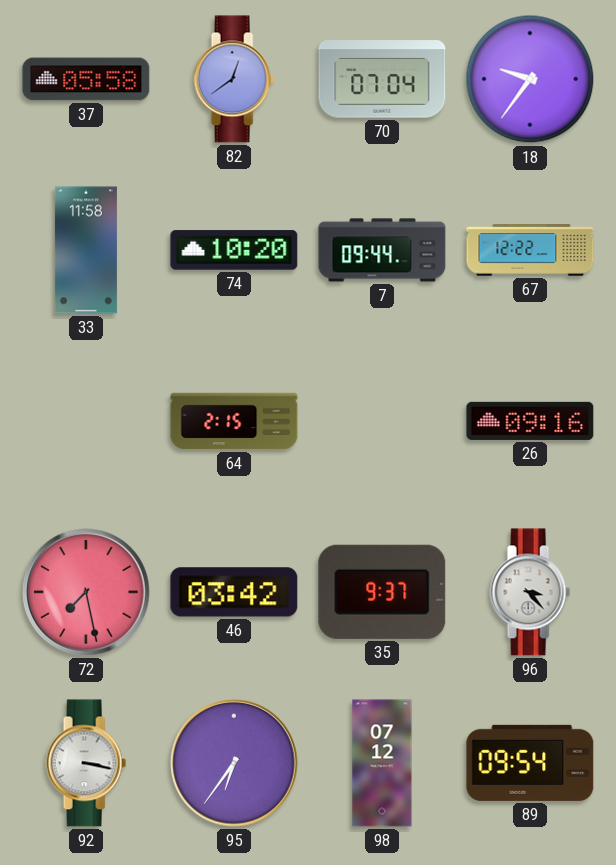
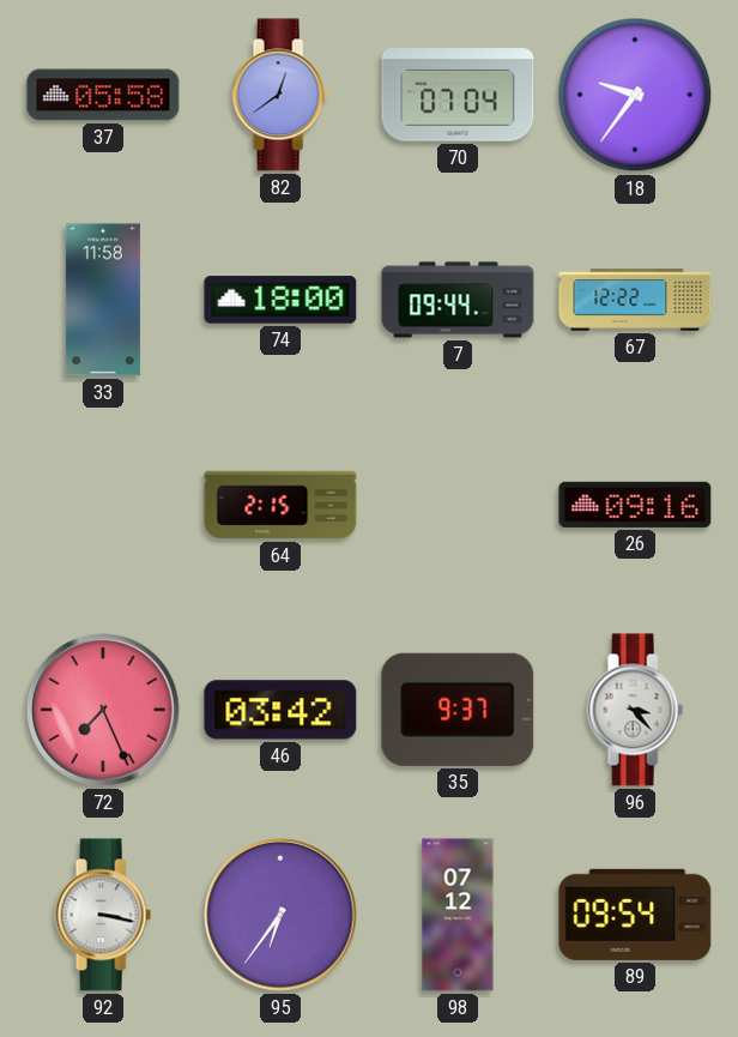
74: 10:20 -> 18:00 (280, 300)
72: 7:28 -> 7:26 (103, 710)
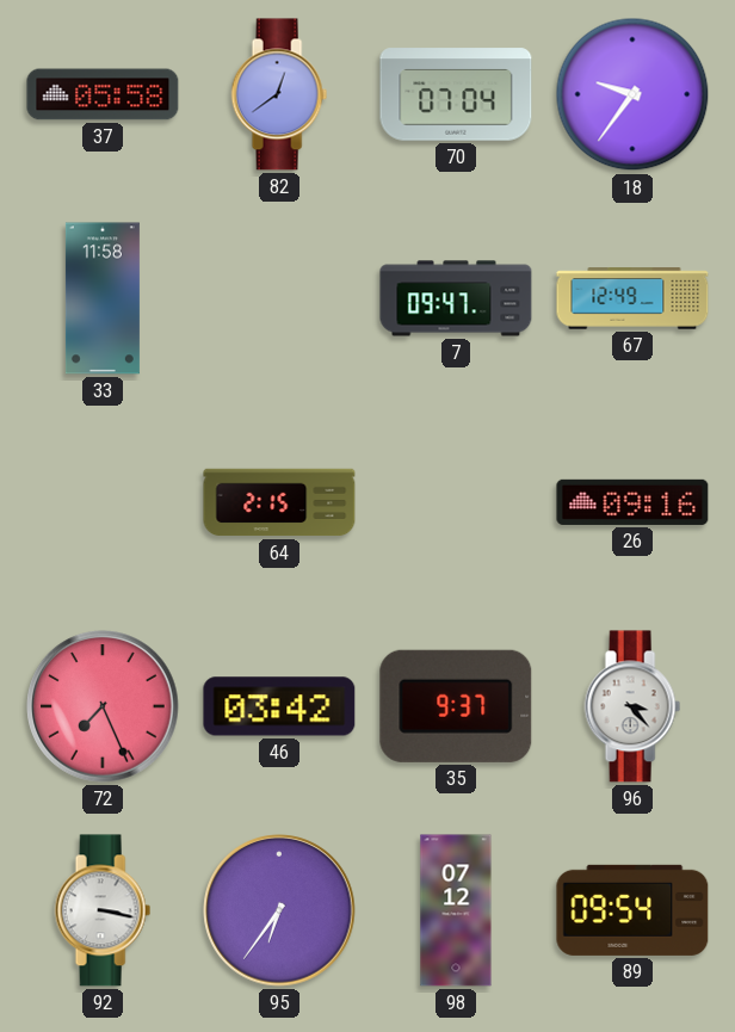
74: 18:00 -> none (280, 300)
7: 09:44 -> 09:47 (456, 298)
67: 12:22 -> 12:49 (632, 298)
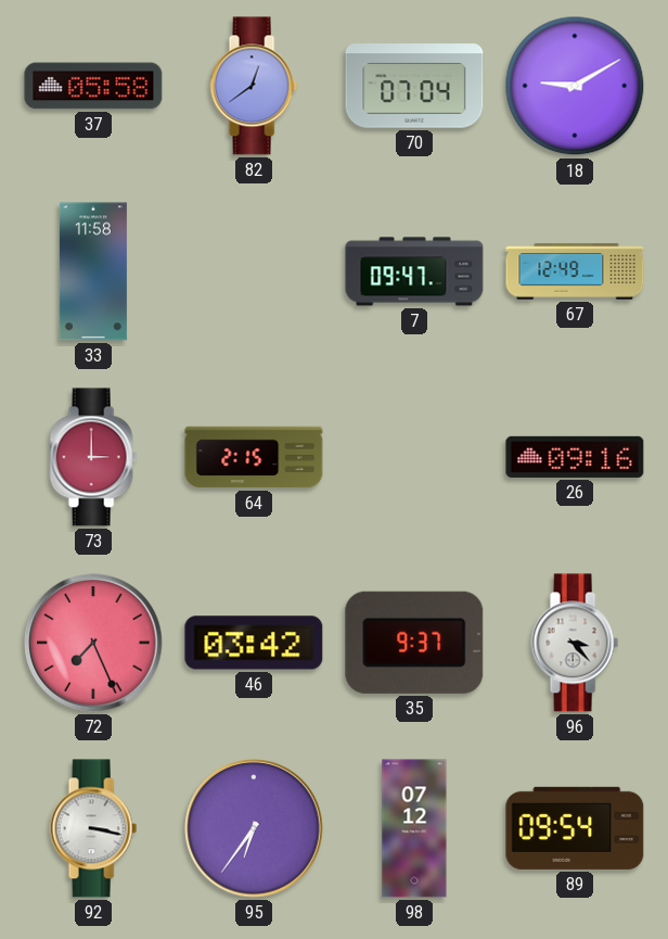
18: 9:36 -> 9:10 (575, 86)
73: none -> 3:00 (93, 457)
